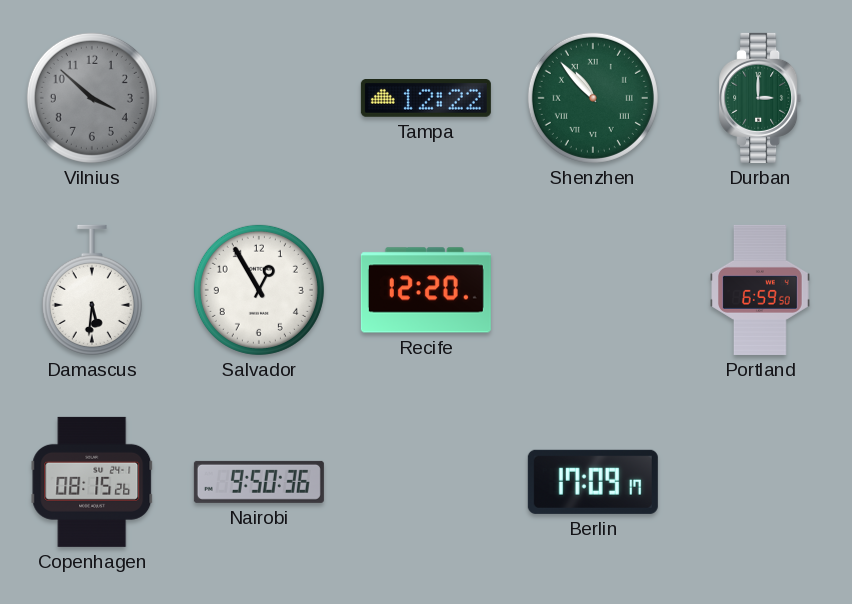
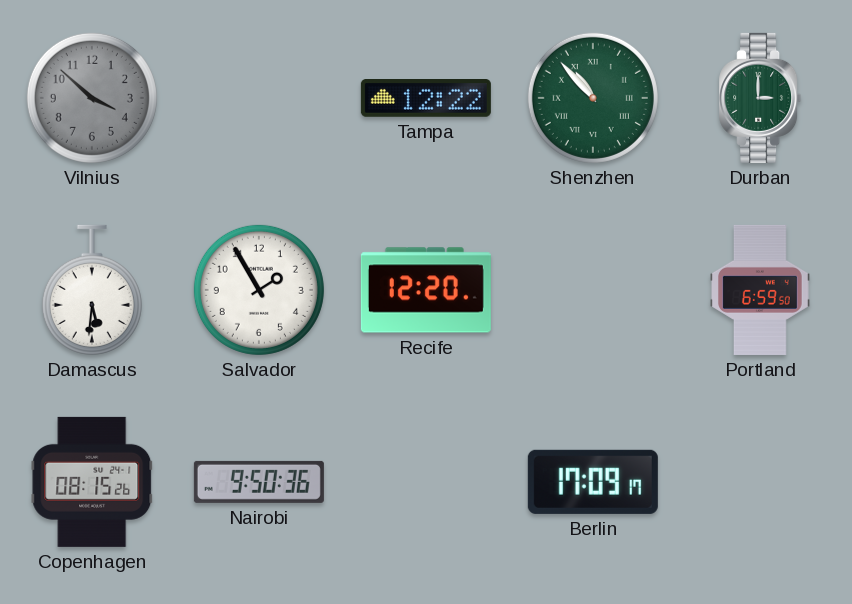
Salvador: 12:55 -> 1:55 (259, 290)
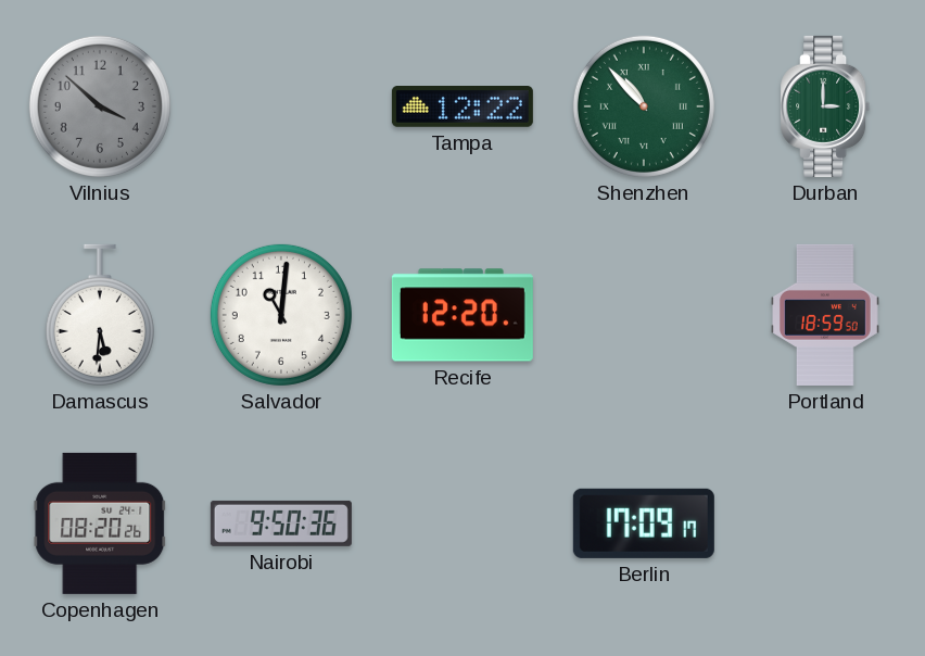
Salvador: 1:55 -> 11:01 (281, 315)
Portland: 6:59 -> 18:59 (826, 315)
Copenhagen: 08:15 -> 08:20 (100, 523)
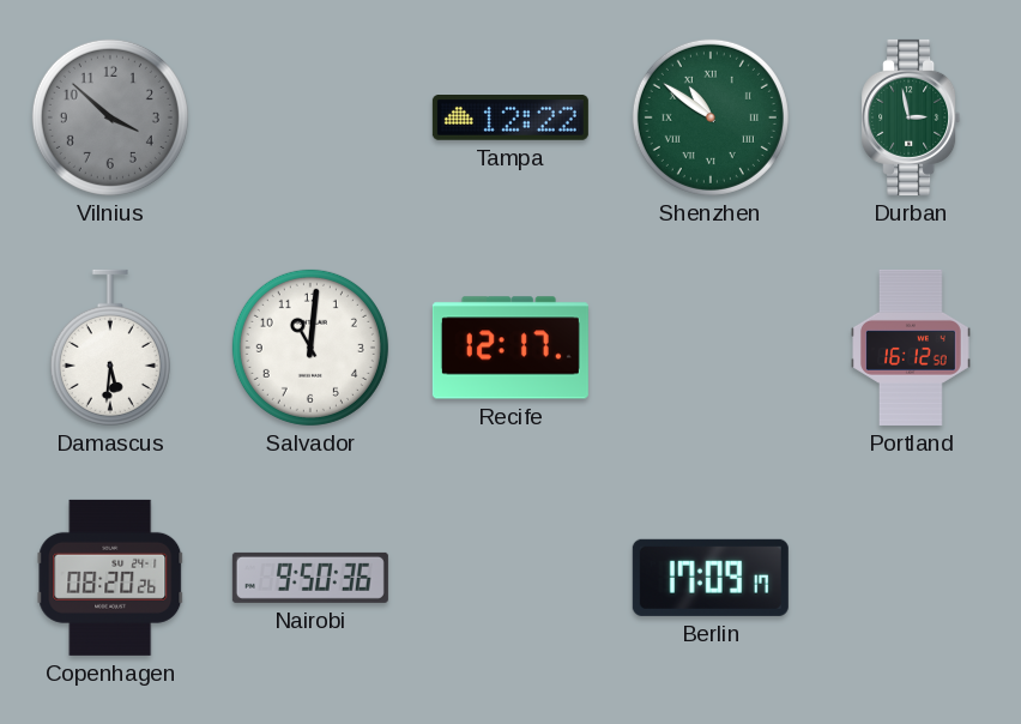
Shenzhen: 10:53 -> 10:51 (711, 117)
Durban: 3:00 -> 2:58 (911, 117)
Recife: 12:20 -> 12:17 (510, 348)
Portland: 18:59 -> 16:12 (912, 348)
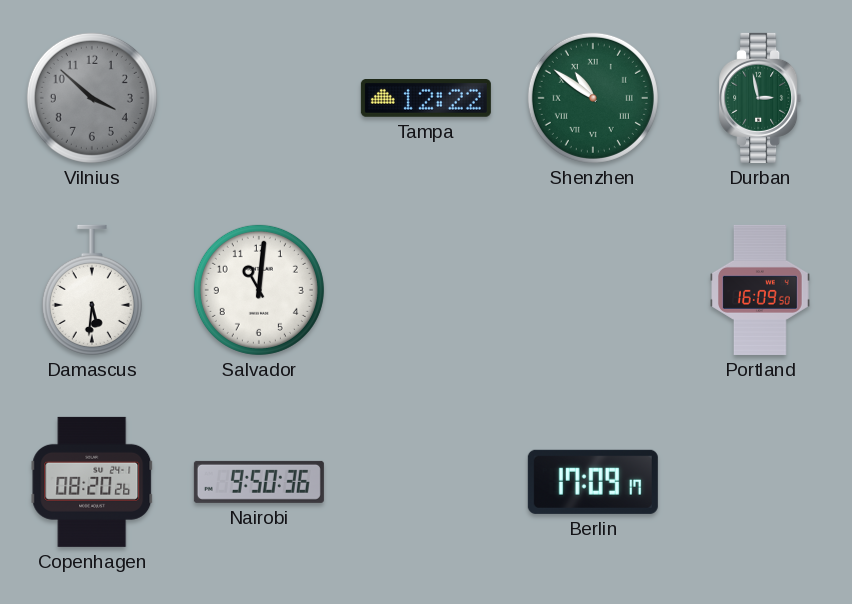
Recife: 12:17 -> none (510, 348)
Portland: 16:12 -> 16:09 (761, 290)
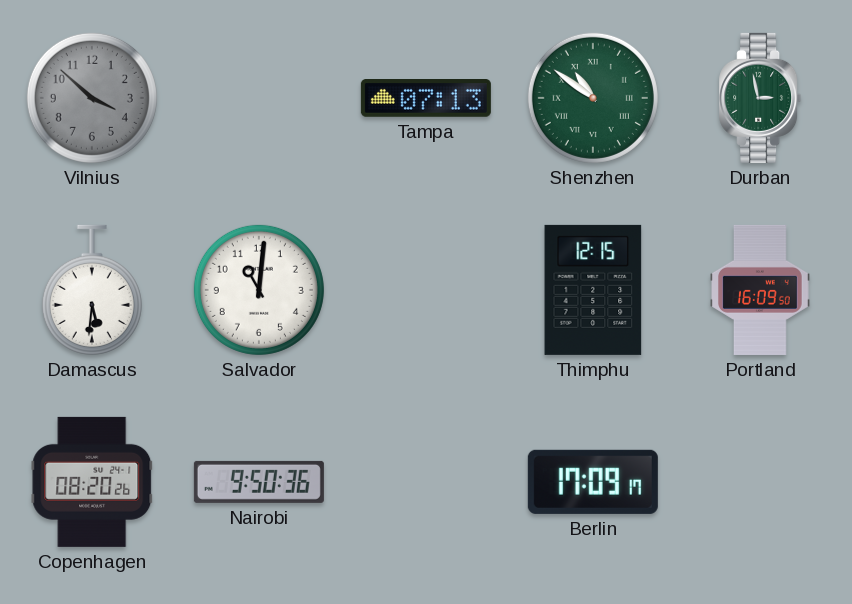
Tampa: 12:22 -> 07:13 (426, 99)
Thimphu: none -> 12:15 (593, 290)
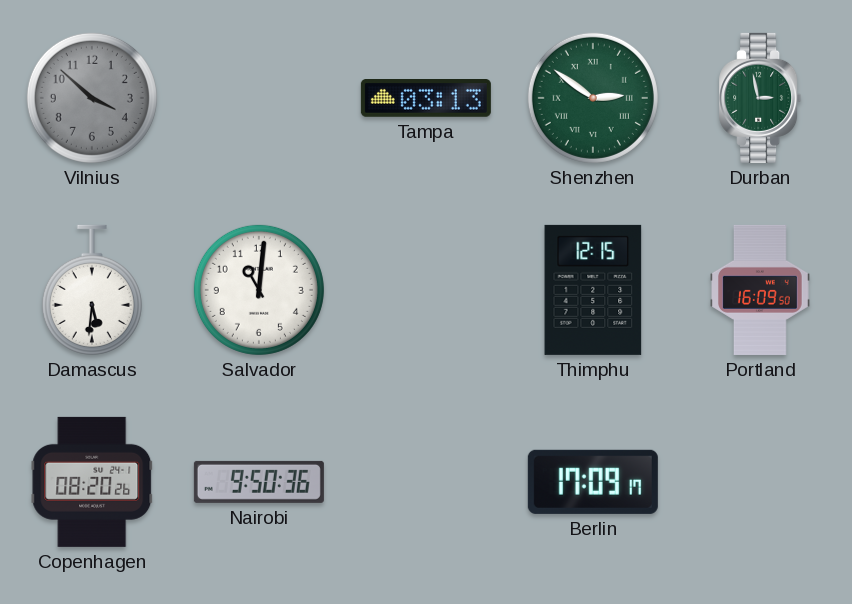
Tampa: 07:13 -> 03:13 (426, 99)
Shenzhen: 10:51 -> 2:51 (593, 98)
